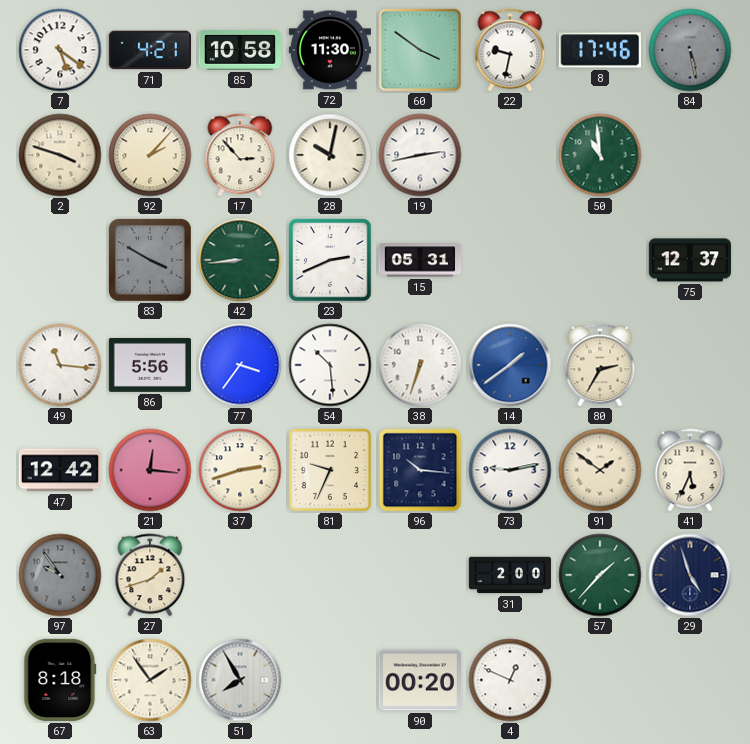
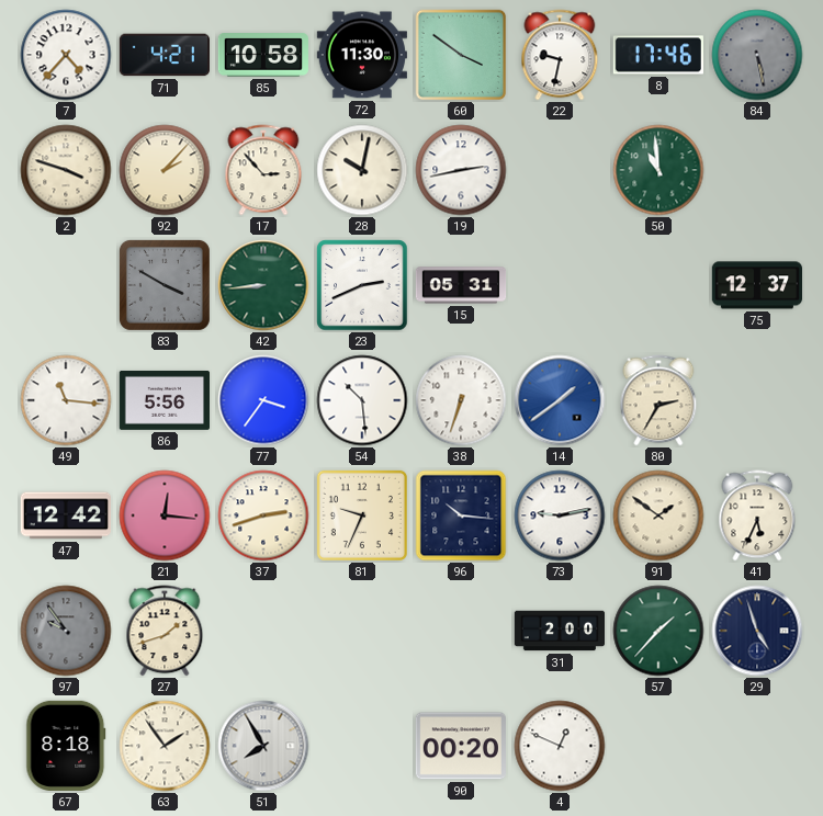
7: 5:21 -> 4:37 (66, 55)
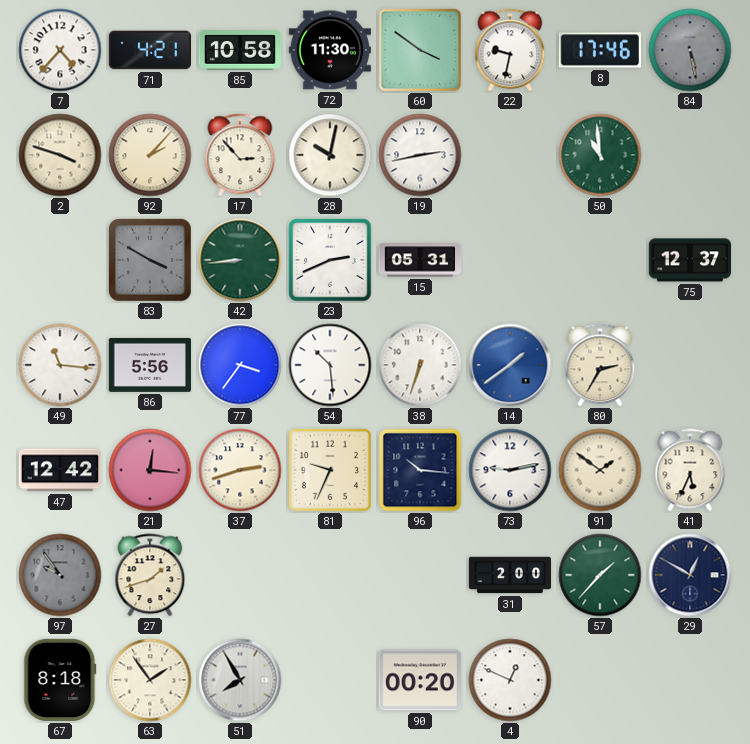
29: 4:57 -> 12:50 (690, 575)
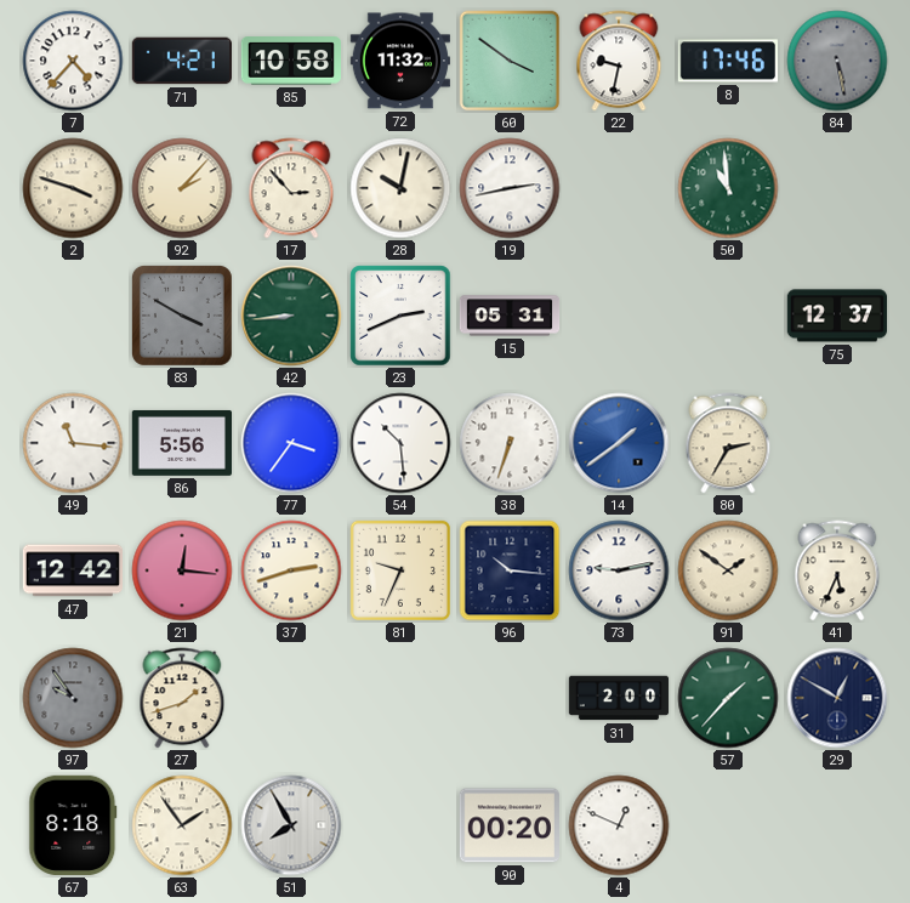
72: 11:30 -> 11:32 (400, 61)
